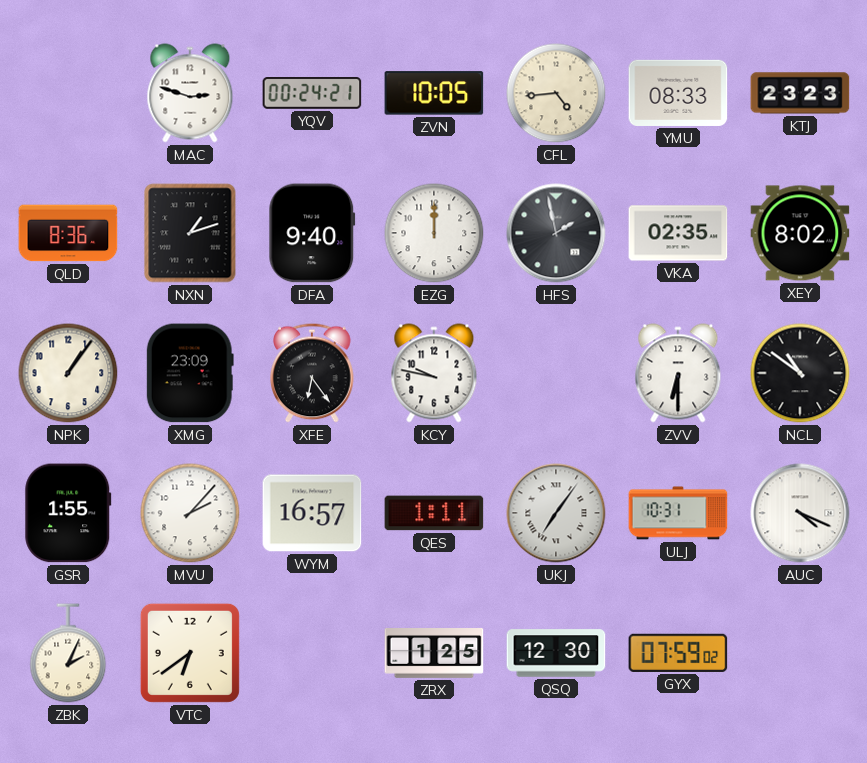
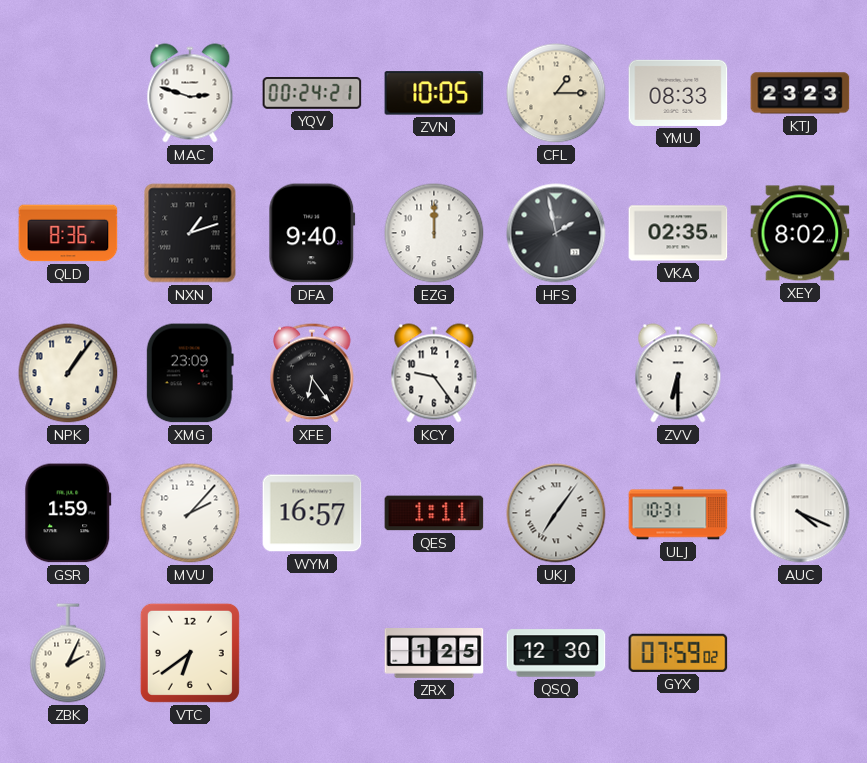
CFL: 4:44 -> 1:15 (556, 93)
KCY: 9:47 -> 9:24 (434, 373)
NCL: 10:51 -> none (800, 373)
GSR: 1:55 -> 1:59 (68, 513)
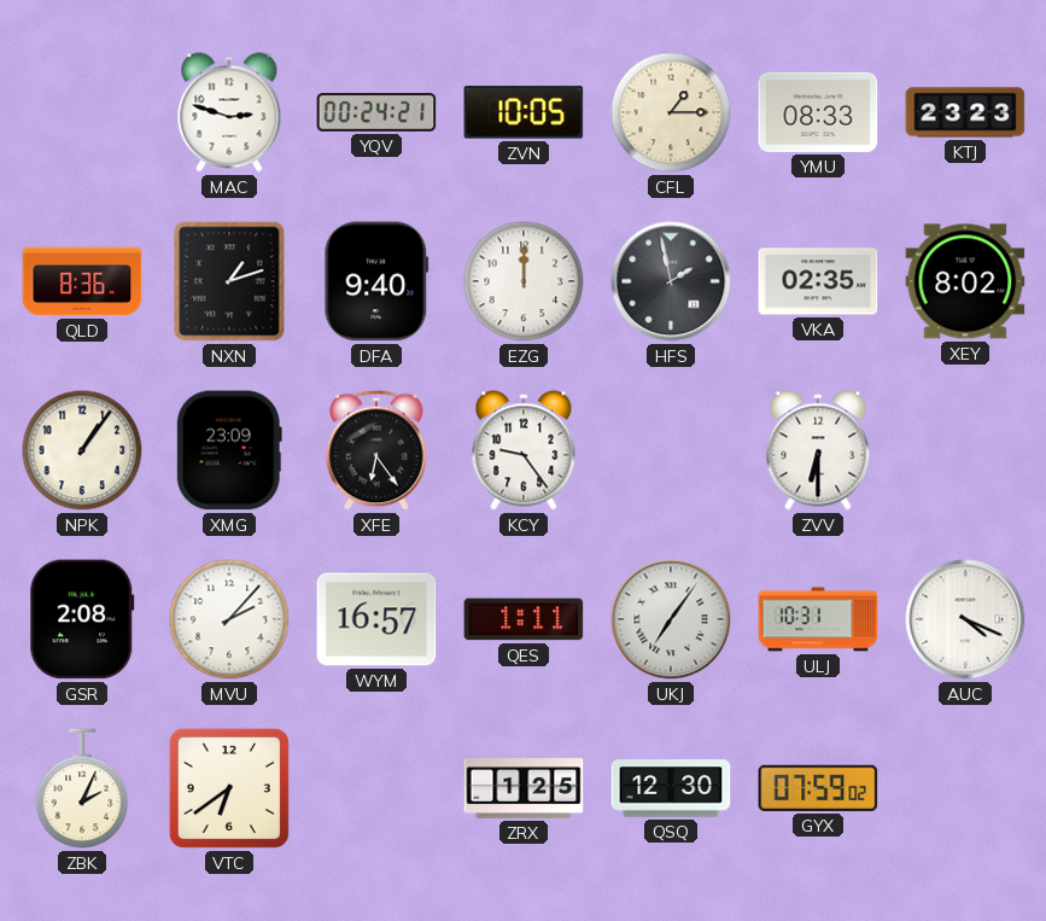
GSR: 1:59 -> 2:08 (82, 619)
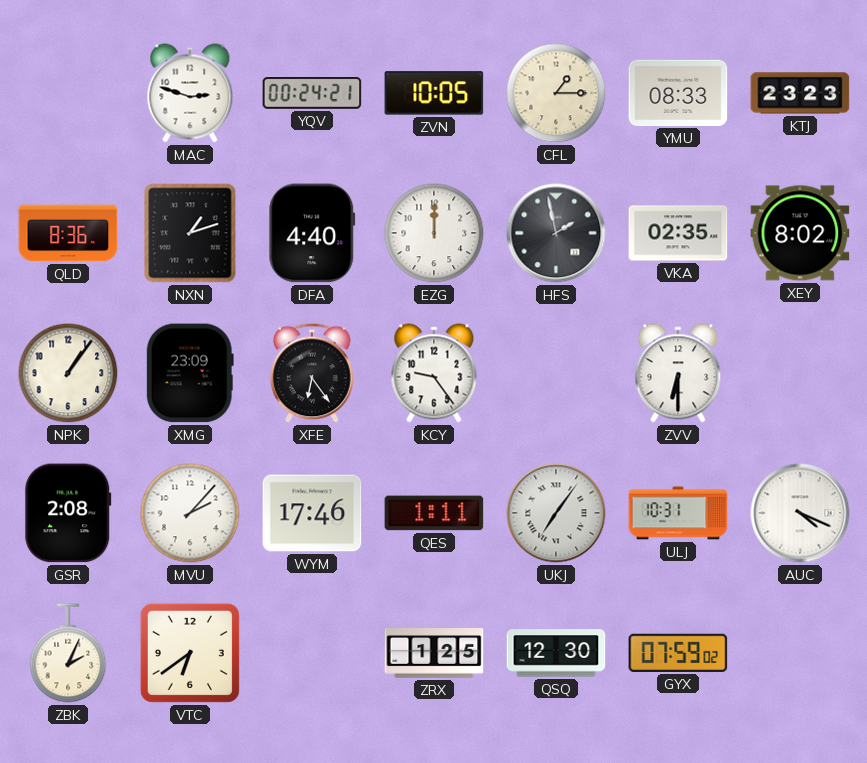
DFA: 9:40 -> 4:40 (312, 233)
WYM: 16:57 -> 17:46 (312, 513)
